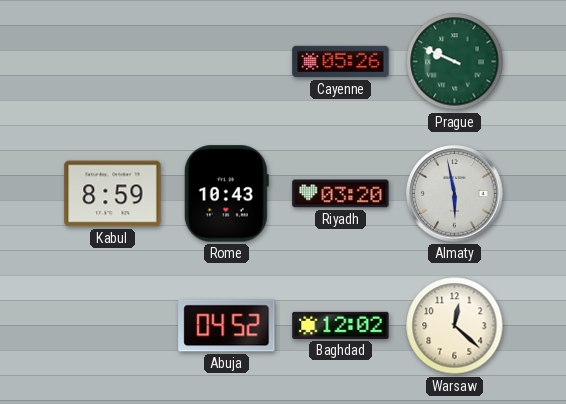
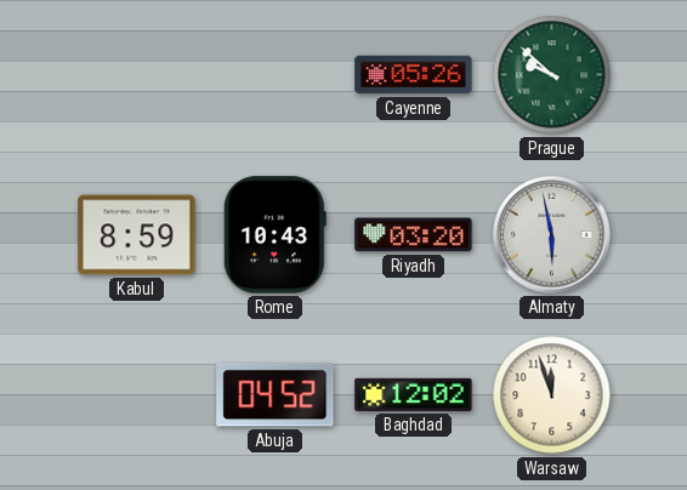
Prague: 9:49 -> 9:52 (552, 75)
Warsaw: 12:22 -> 11:57 (552, 395)
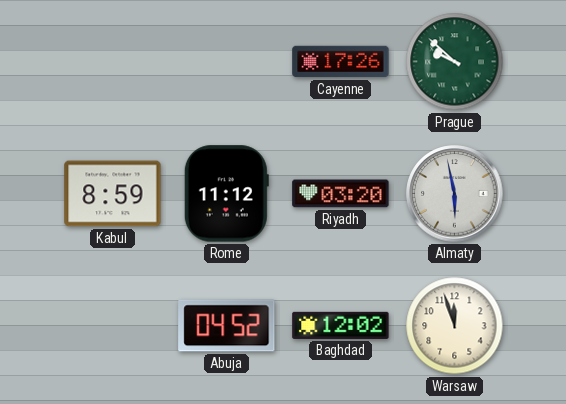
Cayenne: 05:26 -> 17:26 (341, 62)
Rome: 10:43 -> 11:12 (226, 194)
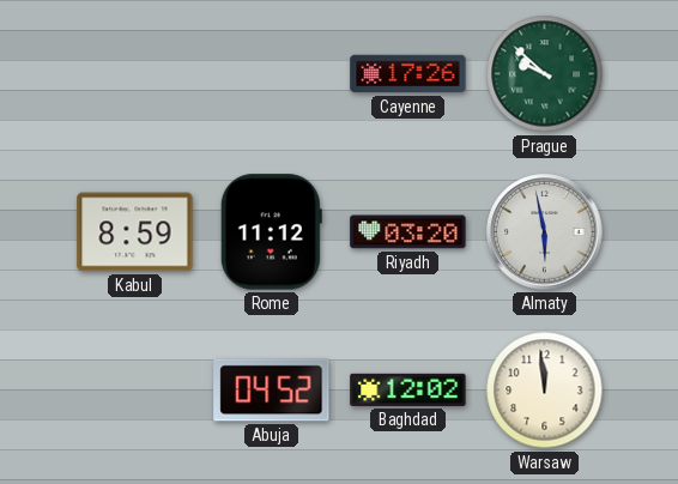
Warsaw: 11:57 -> 11:59 (545, 391)
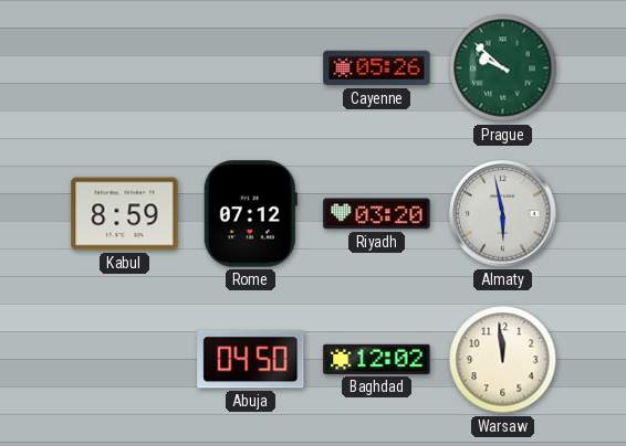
Cayenne: 17:26 -> 05:26 (377, 68)
Rome: 11:12 -> 07:12 (250, 214)
Abuja: 04:52 -> 04:50 (251, 360)
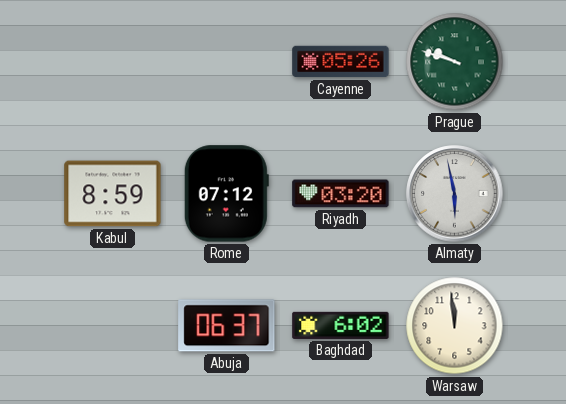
Prague: 9:52 -> 9:48 (455, 62)
Abuja: 04:50 -> 06:37 (227, 326)
Baghdad: 12:02 -> 6:02 (341, 325)
